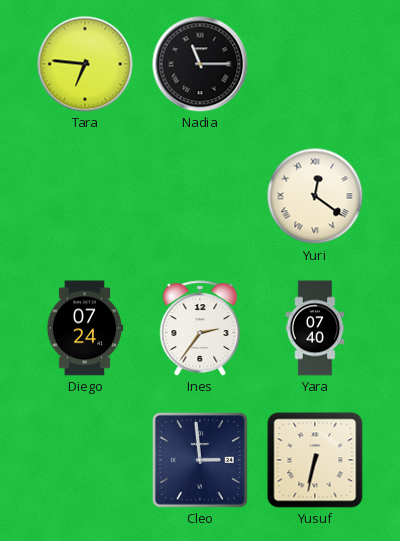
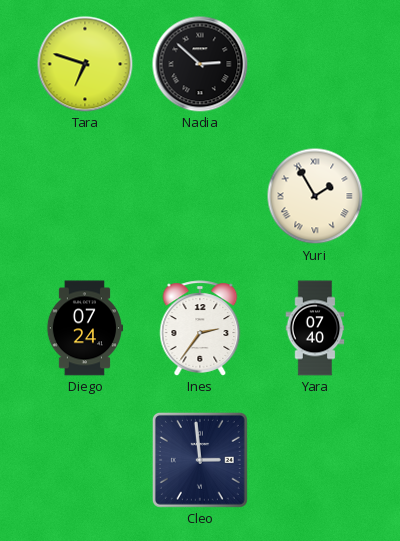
Tara: 6:46 -> 6:48 (85, 64)
Nadia: 11:15 -> 2:52 (200, 64)
Yuri: 12:21 -> 1:55 (315, 196)
Yusuf: 6:32 -> none (315, 460)
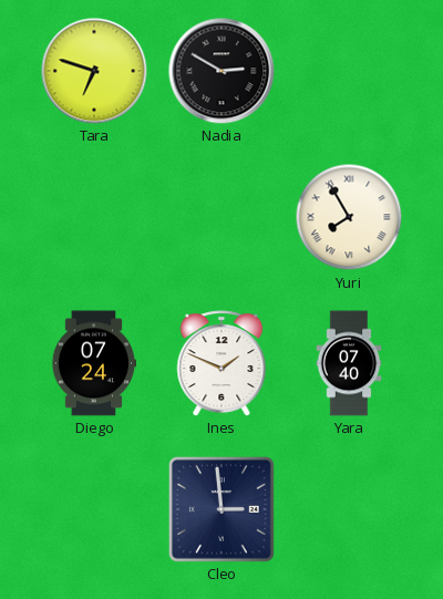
Nadia: 2:52 -> 2:50 (221, 71)
Yuri: 1:55 -> 7:55 (349, 217)
Ines: 2:36 -> 1:49 (221, 363)
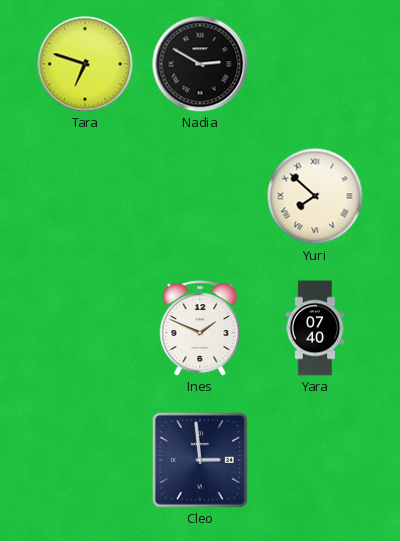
Yuri: 7:55 -> 7:52 (315, 196)
Diego: 07:24 -> none (94, 363)
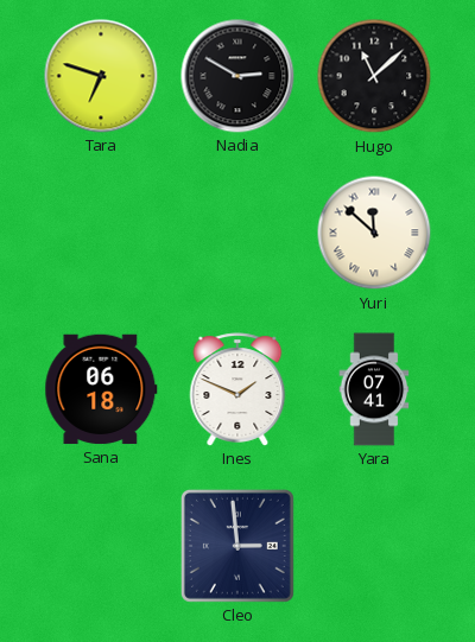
Hugo: none -> 11:08 (374, 76)
Yuri: 7:52 -> 11:52 (374, 233)
Sana: none -> 06:18 (101, 389)
Yara: 07:40 -> 07:41 (374, 389)
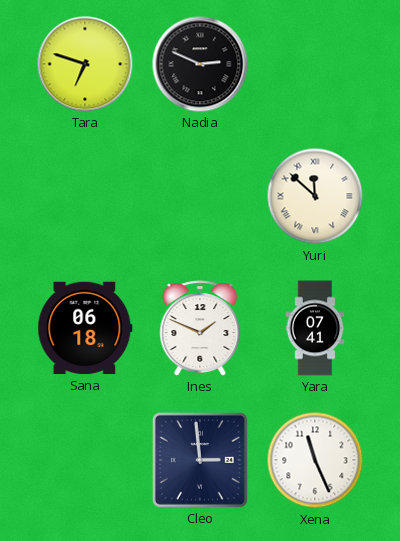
Nadia: 2:50 -> 2:49 (200, 64)
Hugo: 11:08 -> none (374, 76)
Xena: none -> 11:26 (315, 460)
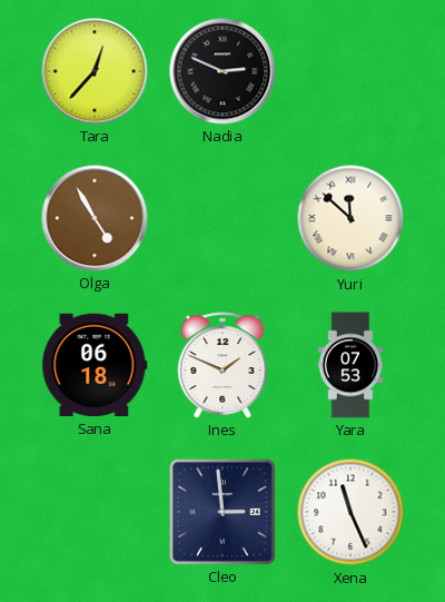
Tara: 6:48 -> 12:37 (95, 71)
Olga: none -> 4:55 (95, 218)
Yara: 07:41 -> 07:53 (350, 365)
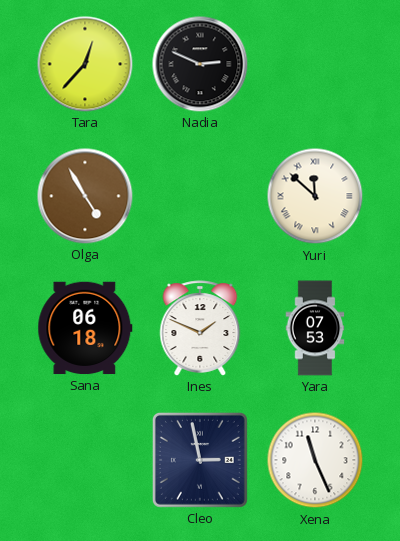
Cleo: 2:59 -> 2:58 (200, 460)
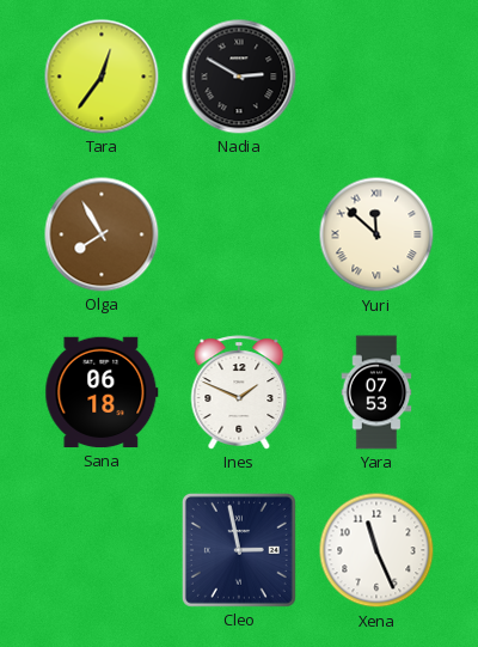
Tara: 12:37 -> 12:36 (102, 77)
Nadia: 2:49 -> 2:50 (239, 77)
Olga: 4:55 -> 7:55 (102, 234)
